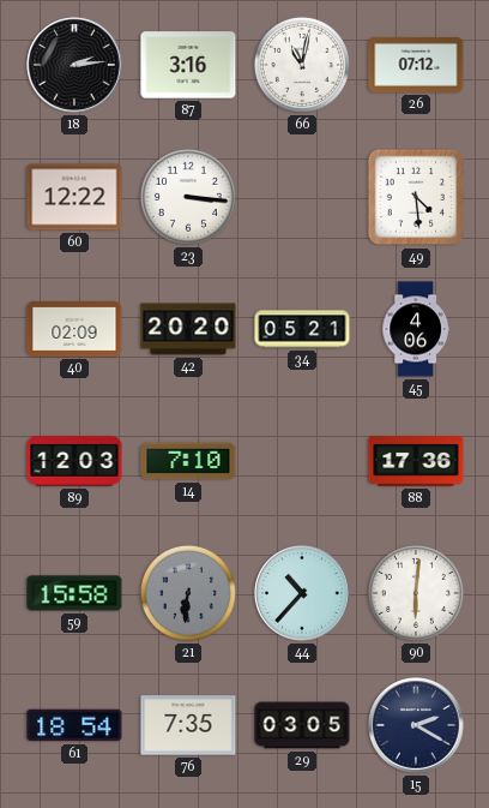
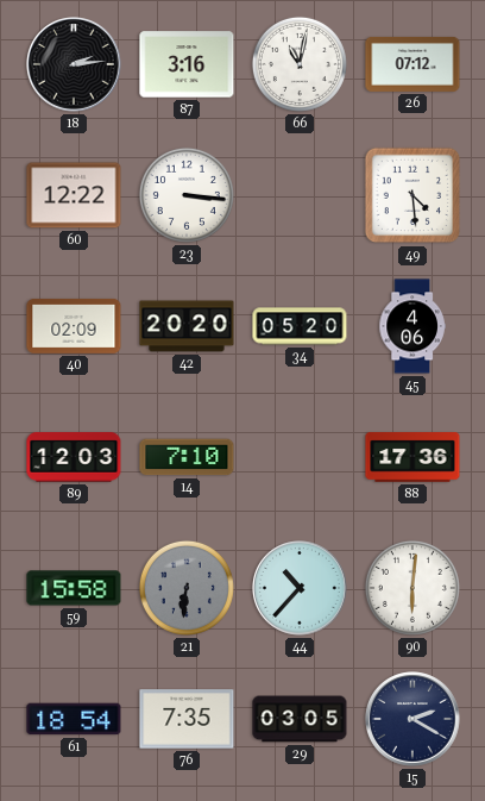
34: 05:21 -> 05:20 (300, 326)
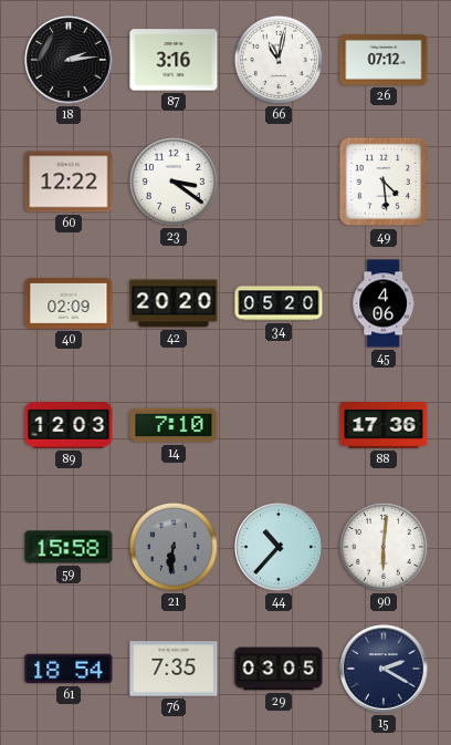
23: 3:16 -> 3:21 (174, 182)
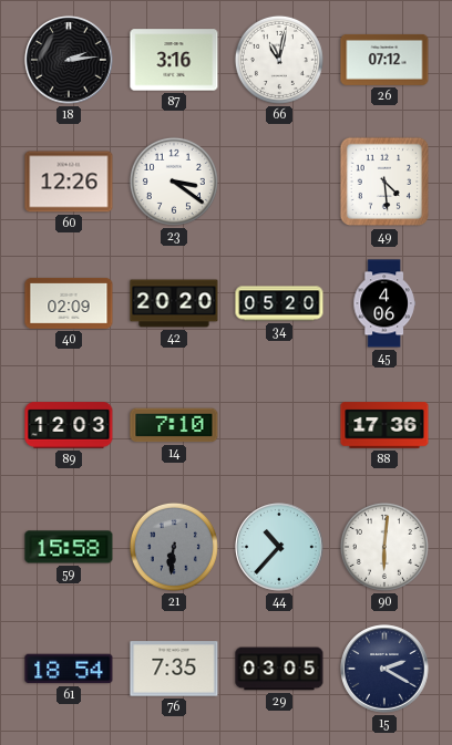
60: 12:22 -> 12:26 (69, 182)
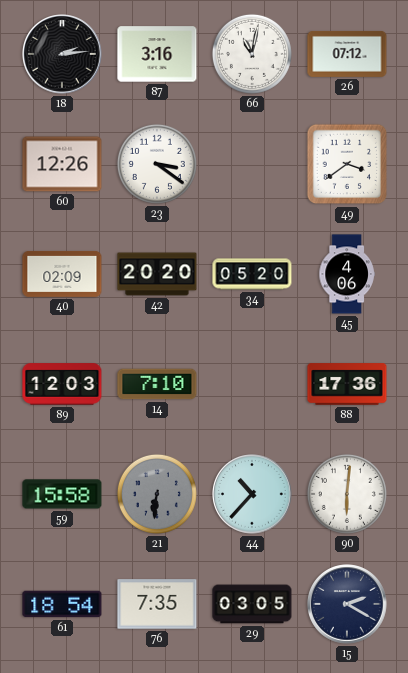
49: 4:29 -> 3:39 (347, 164)
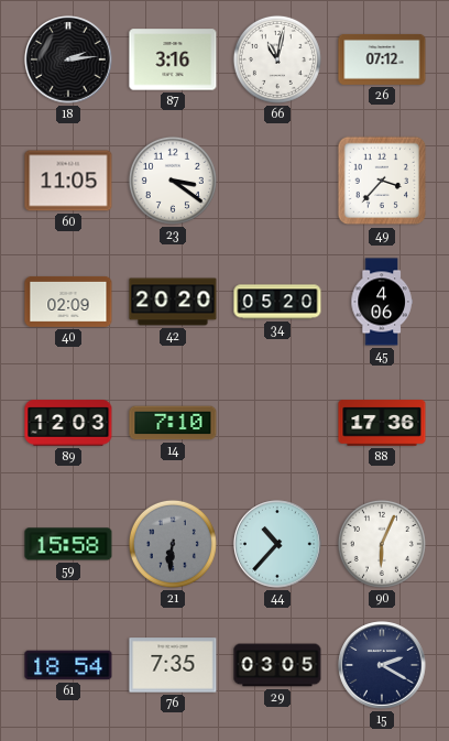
60: 12:26 -> 11:05 (68, 181)
49: 3:39 -> 3:37 (382, 181)
90: 6:01 -> 6:04 (382, 544)
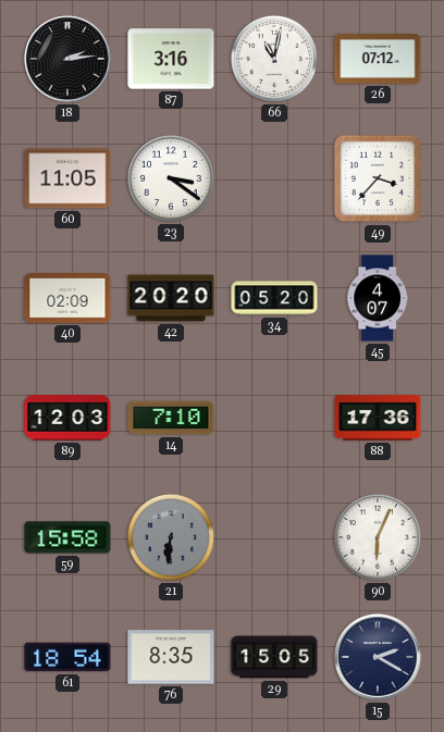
45: 4:06 -> 4:07 (378, 298)
44: 10:37 -> none (277, 544)
76: 7:35 -> 8:35 (171, 657)
29: 03:05 -> 15:05 (274, 657)
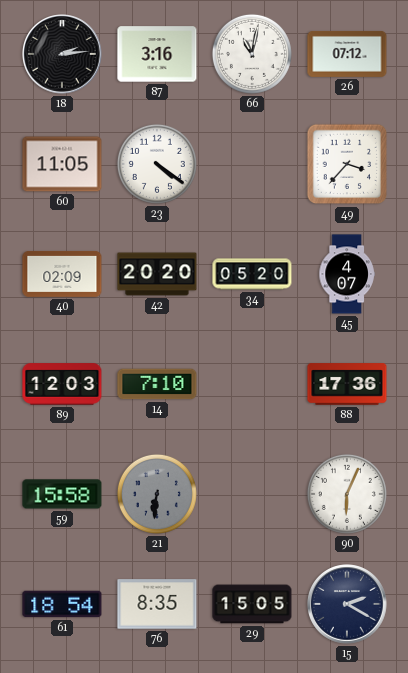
23: 3:21 -> 4:21 (157, 164)
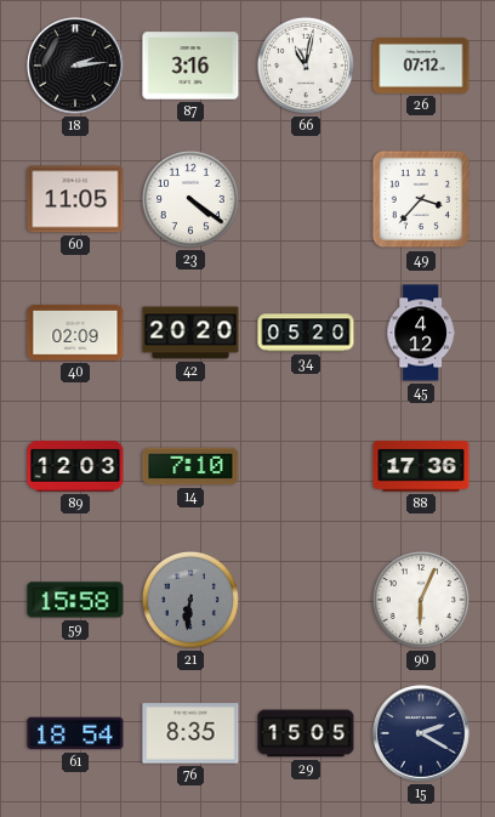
45: 4:07 -> 4:12 (421, 333)
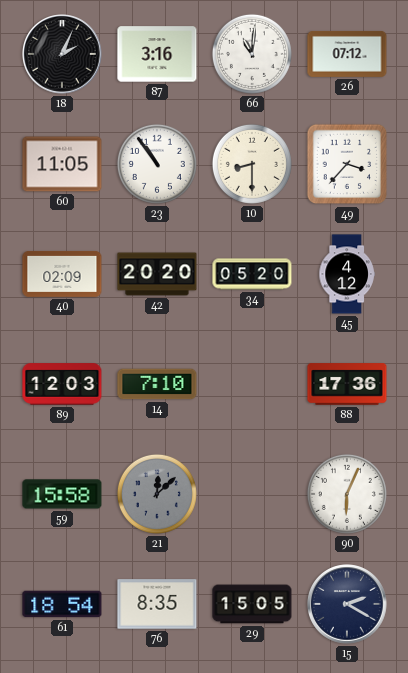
18: 2:14 -> 2:04 (62, 54)
66: 11:02 -> 11:01 (252, 54)
23: 4:21 -> 10:54 (157, 164)
10: none -> 8:30 (252, 164)
21: 6:31 -> 12:08 (157, 494)
